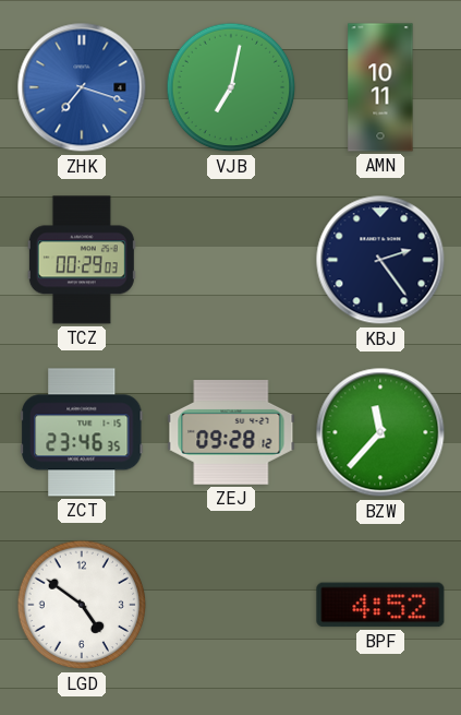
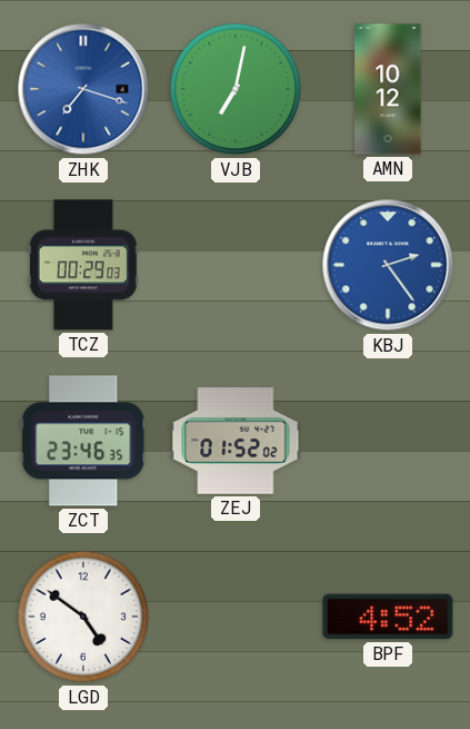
AMN: 10:11 -> 10:12 (388, 89)
KBJ dial: navy -> blue (388, 265)
ZEJ: 09:28 -> 01:52 (236, 441)
BZW: 11:37 -> none (380, 432)
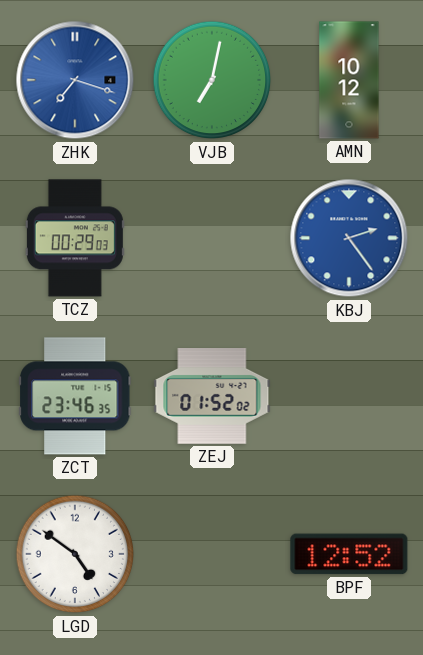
BPF: 4:52 -> 12:52 (349, 554)
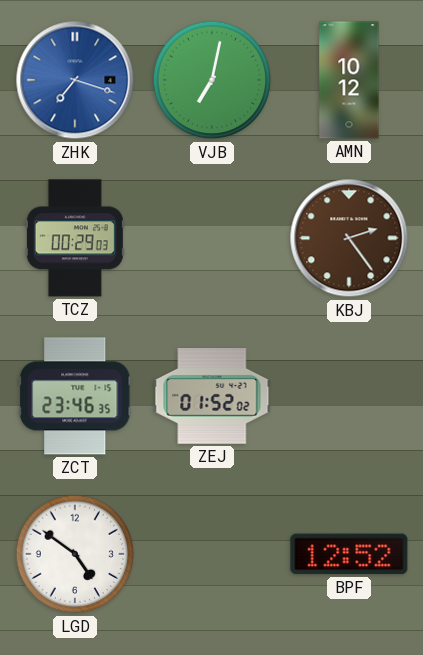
KBJ dial: blue -> brown (349, 238)
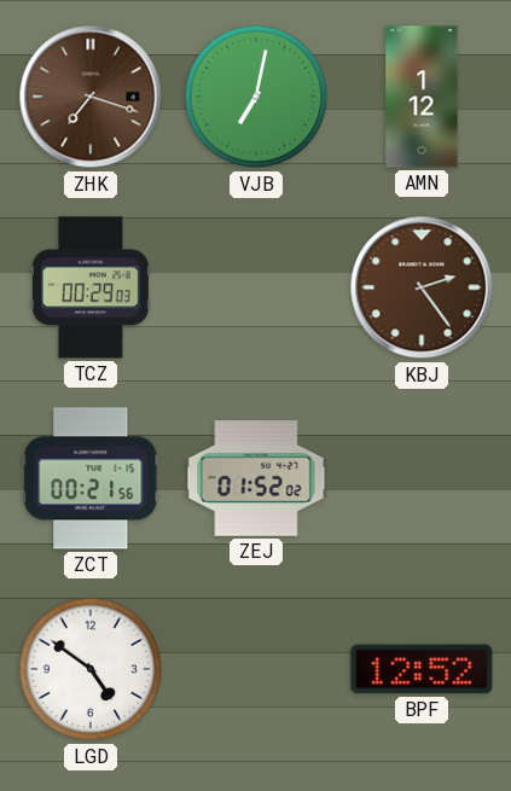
ZHK dial: blue -> brown (91, 97)
AMN: 10:12 -> 1:12 (422, 97)
ZCT: 23:46 -> 00:21 (91, 478)
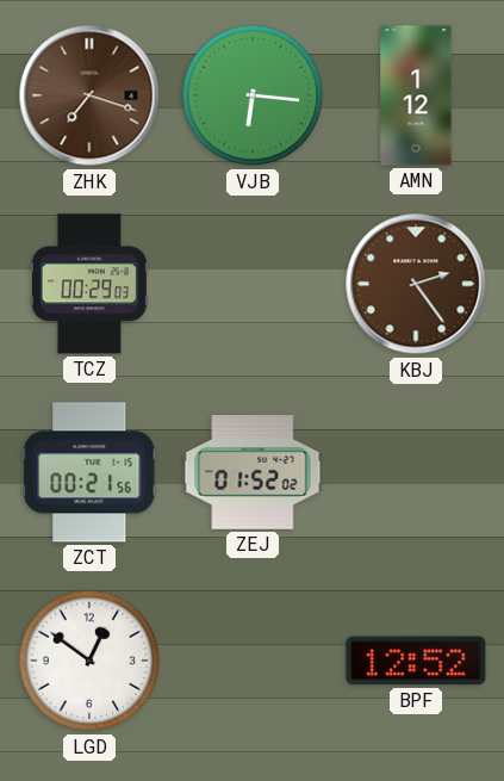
VJB: 7:02 -> 6:16 (253, 95)
LGD: 4:51 -> 12:51 (89, 661)
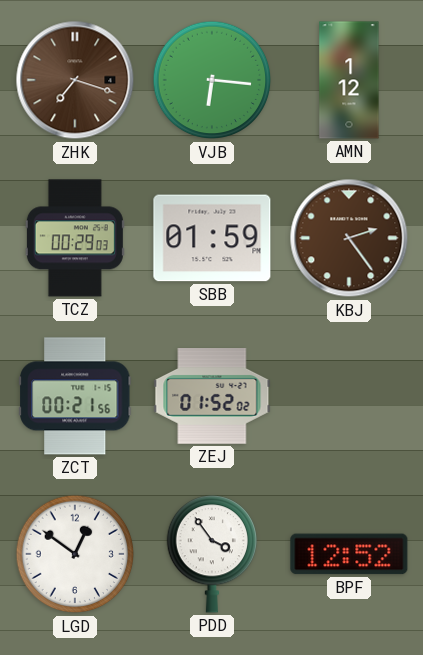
SBB: none -> 01:59 (212, 238)
PDD: none -> 3:54 (211, 554)
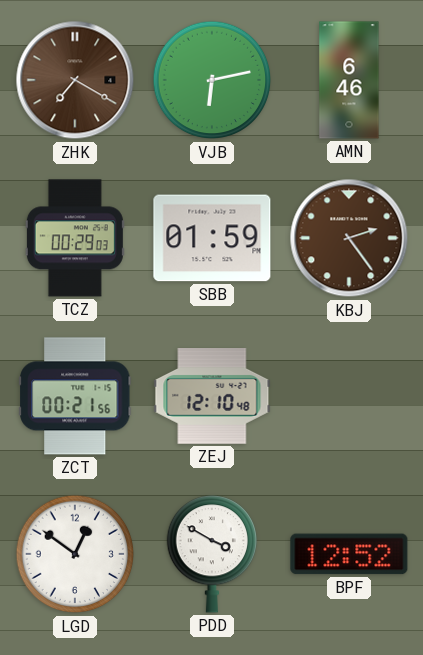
ZHK: 7:18 -> 7:20 (75, 80)
VJB: 6:16 -> 6:13 (212, 80)
AMN: 1:12 -> 6:46 (349, 80)
ZEJ: 01:52 -> 12:10 (212, 396)
PDD: 3:54 -> 3:50 (211, 554)
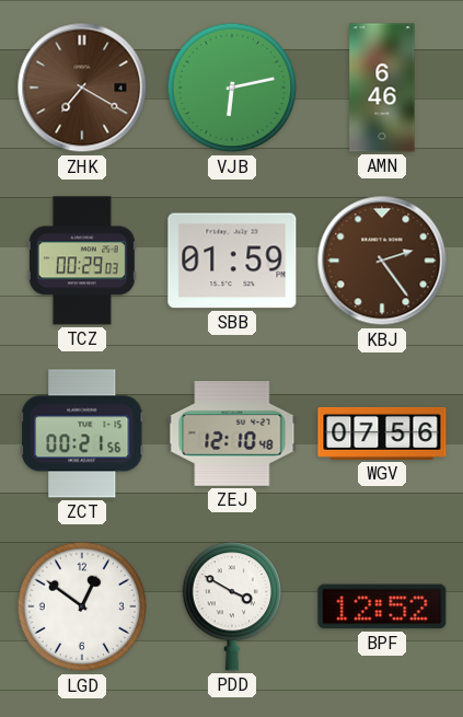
WGV: none -> 07:56 (382, 433)
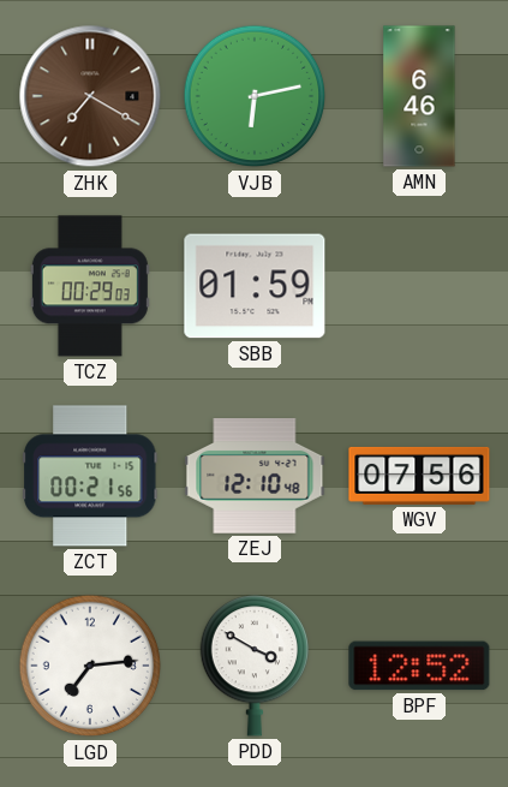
KBJ: 2:24 -> none (382, 261)
LGD: 12:51 -> 7:14 (90, 666)
